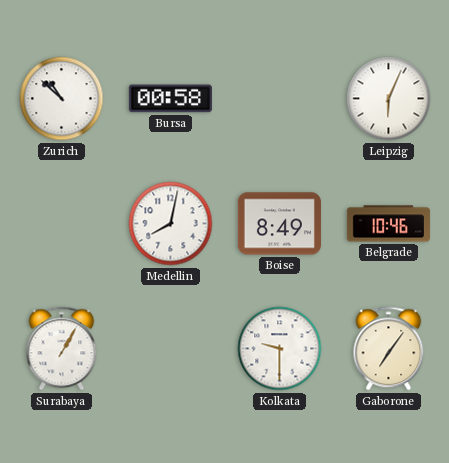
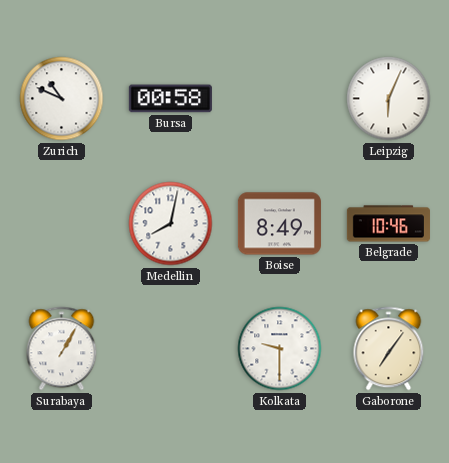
Zurich: 10:52 -> 10:49 (62, 99)
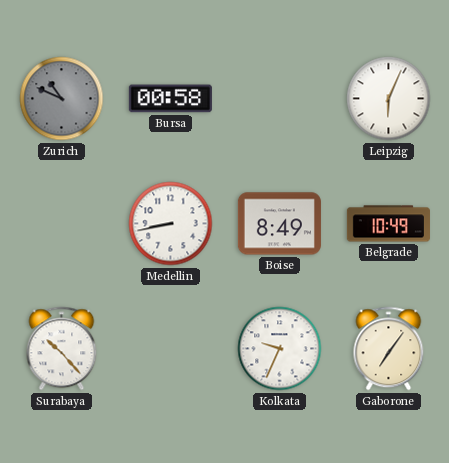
Zurich dial: white -> grey (62, 99)
Medellin: 8:02 -> 8:43 (171, 224)
Belgrade: 10:46 -> 10:49 (388, 224)
Surabaya: 1:05 -> 10:23 (62, 349)
Kolkata: 9:30 -> 9:34 (280, 349)
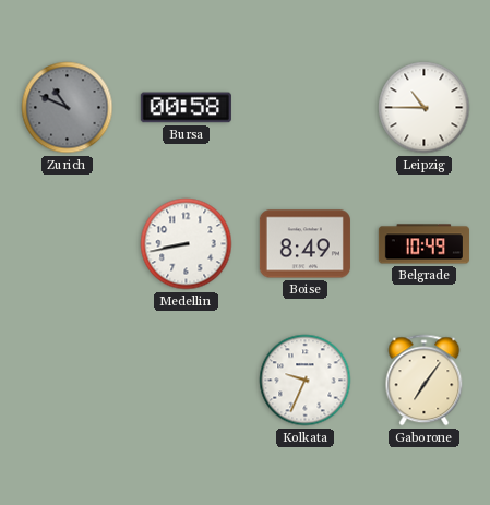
Leipzig: 6:04 -> 10:45 (425, 108)
Surabaya: 10:23 -> none (62, 349)
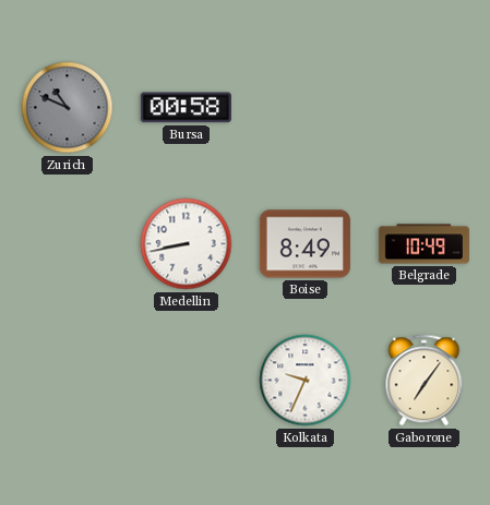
Leipzig: 10:45 -> none (425, 108)
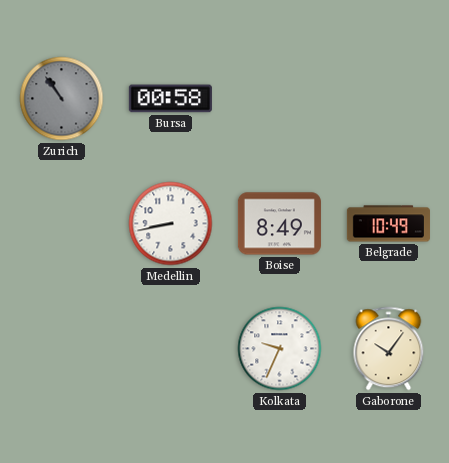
Zurich: 10:49 -> 10:54 (62, 99)
Gaborone: 7:06 -> 10:06 (389, 349)
